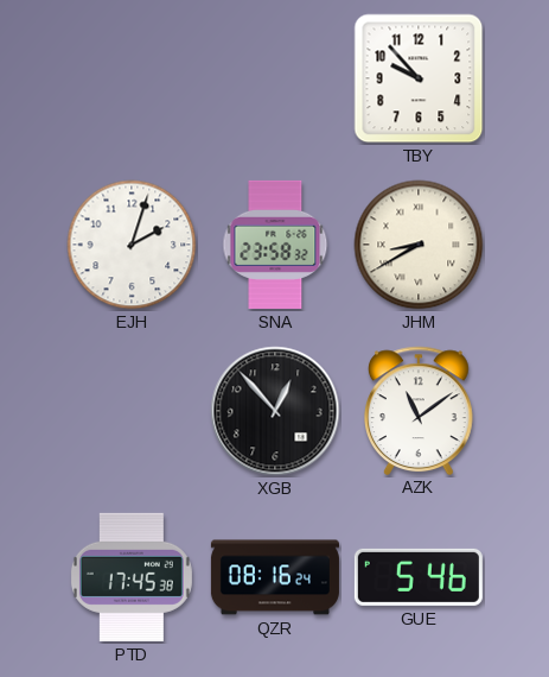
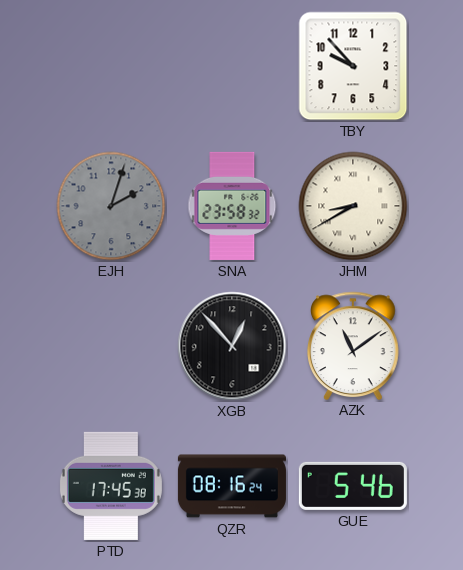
EJH dial: white -> grey (111, 206)
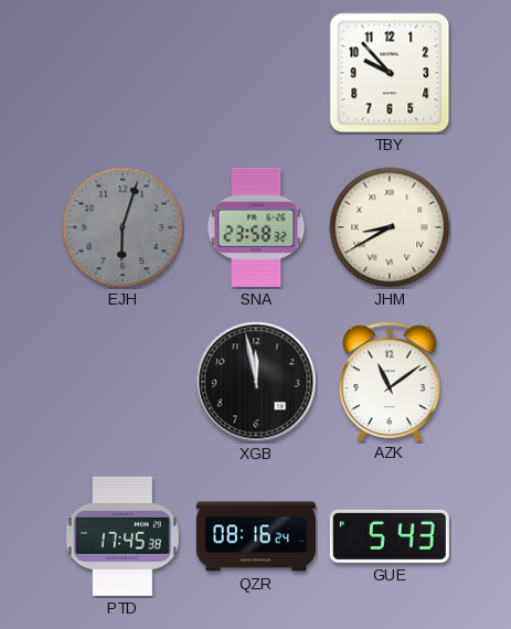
EJH: 2:03 -> 6:03 (123, 227)
XGB: 12:53 -> 11:58 (256, 382)
GUE: 5:46 -> 5:43 (390, 536)
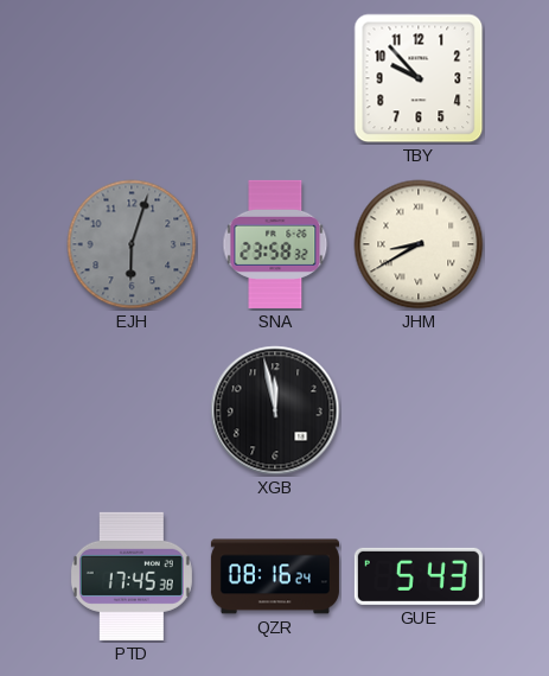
AZK: 11:09 -> none (391, 381)
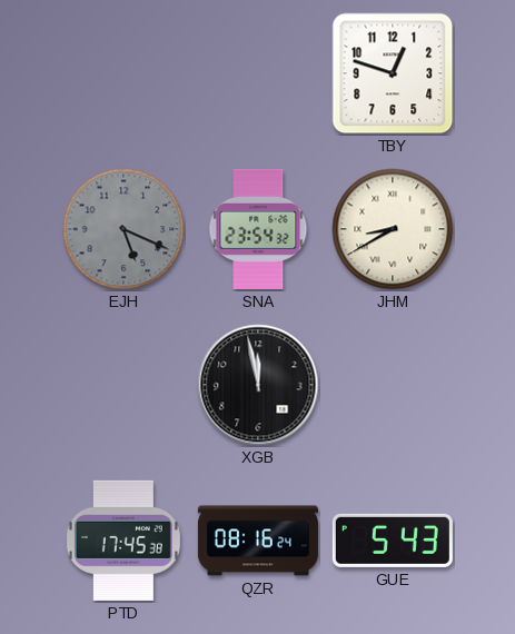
TBY: 9:53 -> 12:48 (393, 73)
EJH: 6:03 -> 5:19 (123, 229)
SNA: 23:58 -> 23:54 (258, 229)
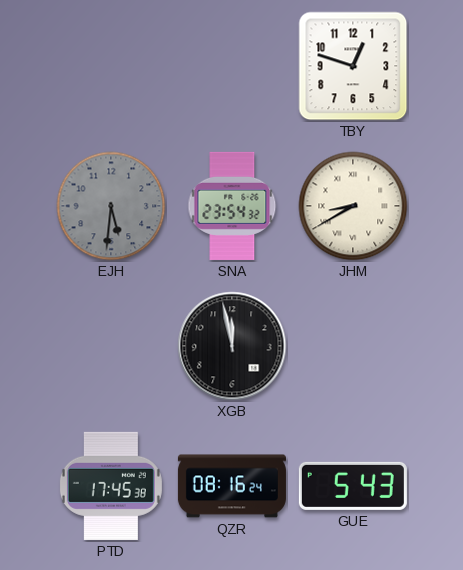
EJH: 5:19 -> 5:31 (111, 206)
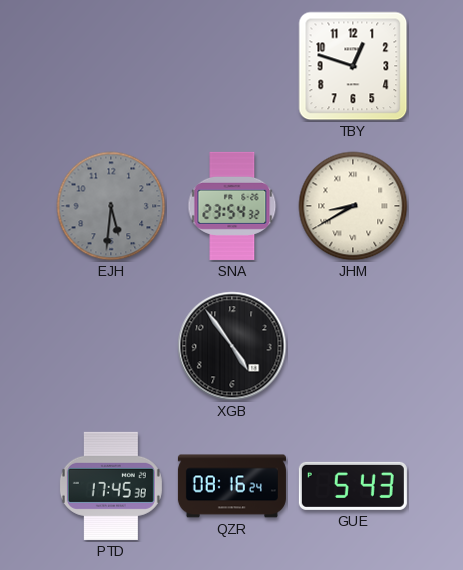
XGB: 11:58 -> 4:54 (232, 346)
